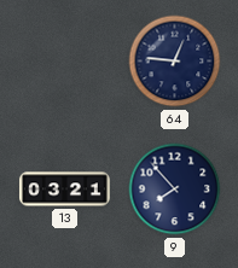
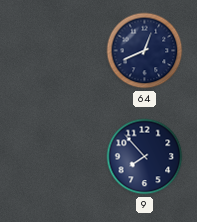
64: 12:46 -> 12:41 (145, 51)
13: 03:21 -> none (64, 190)
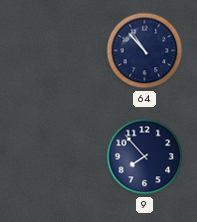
64: 12:41 -> 10:53 (145, 51)
